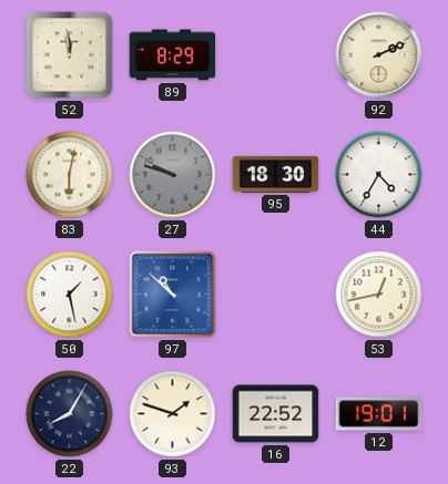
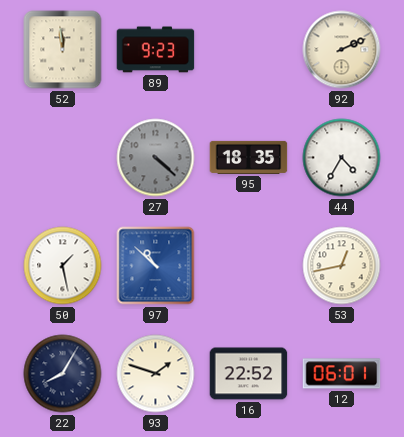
89: 8:29 -> 9:23 (156, 50)
83: 6:02 -> none (70, 175)
27: 9:48 -> 4:22 (156, 158)
95: 18:30 -> 18:35 (249, 157)
12: 19:01 -> 06:01 (342, 374)
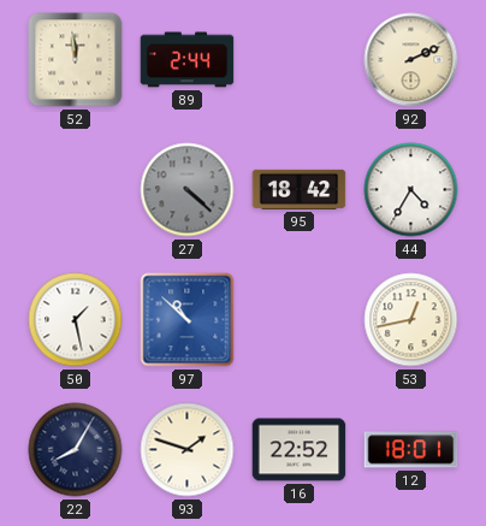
89: 9:23 -> 2:44 (188, 60)
95: 18:35 -> 18:42 (300, 189)
12: 06:01 -> 18:01 (411, 450)
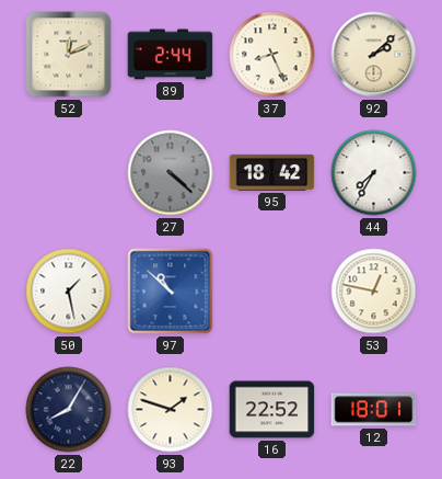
52: 11:59 -> 12:11 (69, 55)
37: none -> 8:26 (272, 55)
92: 2:11 -> 2:08 (374, 55)
44: 4:35 -> 7:35 (374, 173)
53: 12:43 -> 12:47 (374, 292)
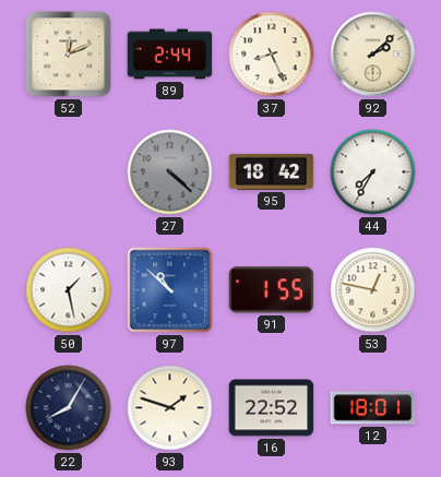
91: none -> 1:55 (272, 290)
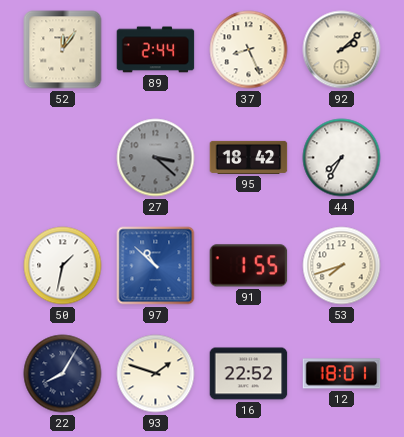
52: 12:11 -> 12:06 (63, 50)
27: 4:22 -> 3:22 (156, 158)
50: 1:28 -> 1:32 (63, 266)
53: 12:47 -> 7:42 (342, 266)
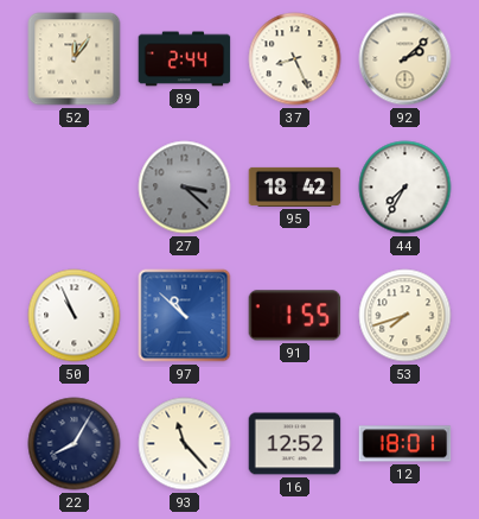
50: 1:32 -> 10:56 (75, 316)
93: 1:48 -> 11:23 (185, 444)
16: 22:52 -> 12:52 (295, 444)
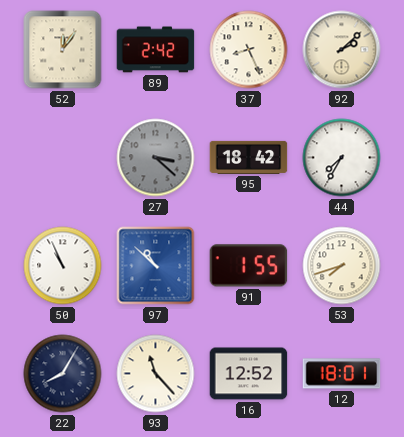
89: 2:44 -> 2:42 (156, 50)
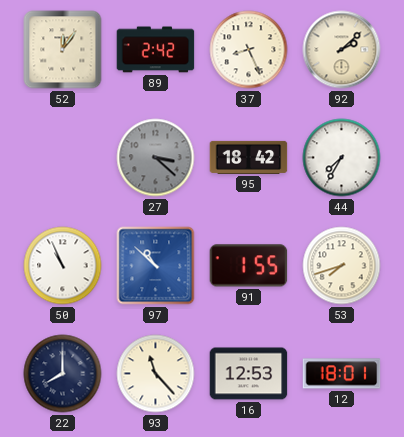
22: 8:05 -> 8:00 (63, 374)
16: 12:52 -> 12:53 (249, 374)
